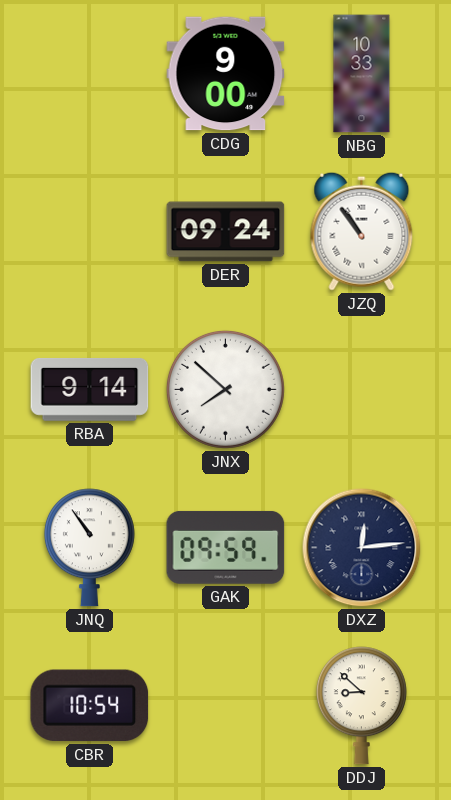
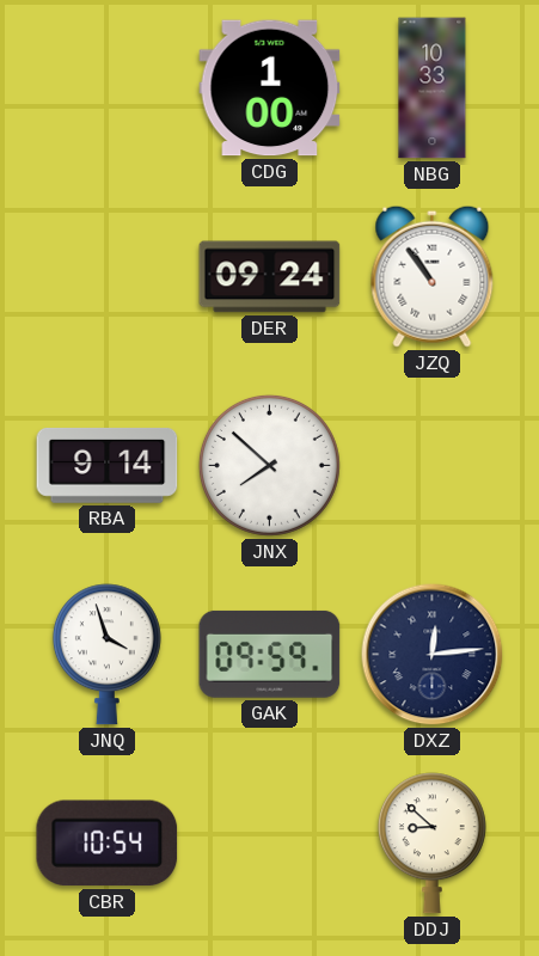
CDG: 9:00 -> 1:00 (270, 88)
JNQ: 10:54 -> 3:57 (106, 655)
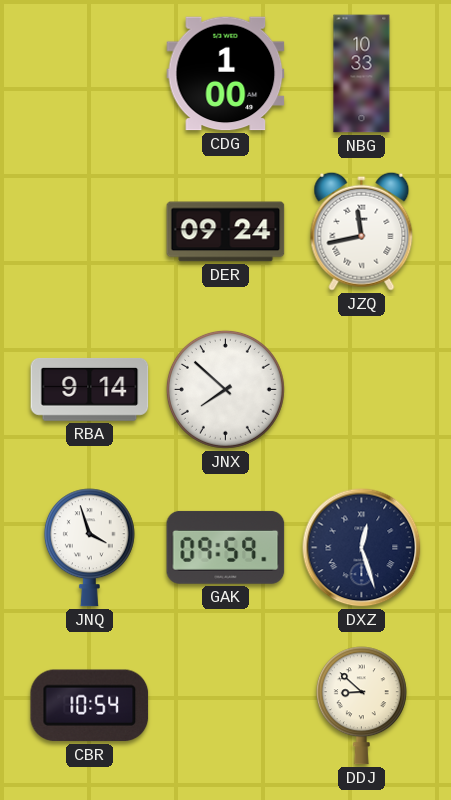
JZQ: 10:54 -> 11:43 (362, 231)
DXZ: 12:14 -> 12:27 (362, 548)
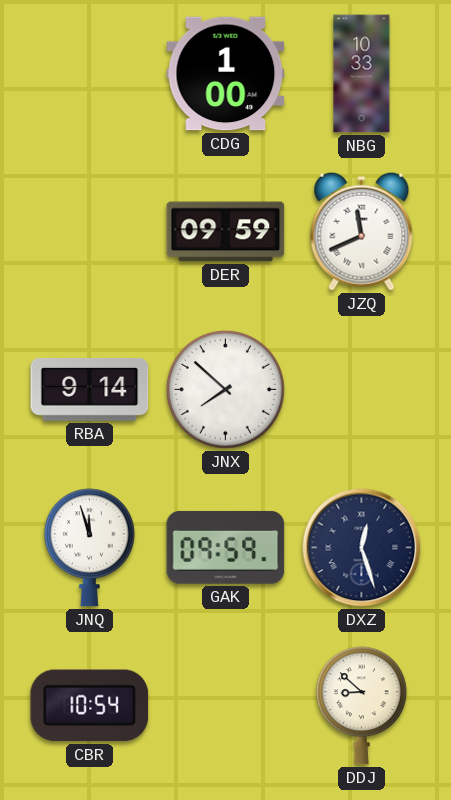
DER: 09:24 -> 09:59 (226, 232)
JZQ: 11:43 -> 11:41 (362, 231)
JNQ: 3:57 -> 11:57 (89, 548)
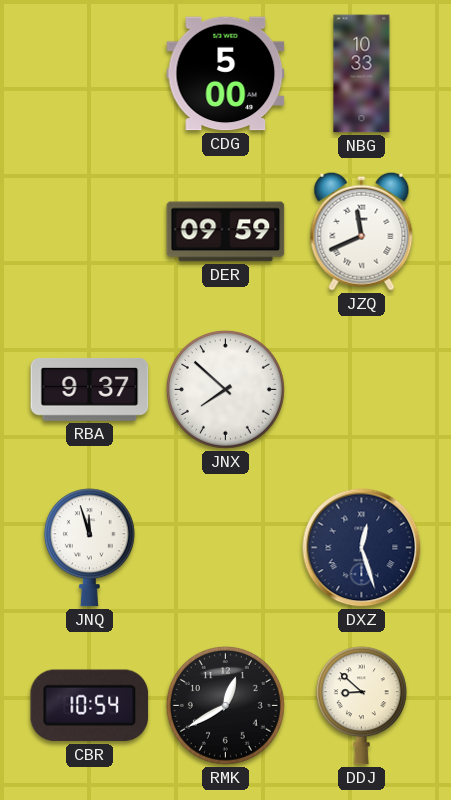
CDG: 1:00 -> 5:00 (226, 74)
RBA: 9:14 -> 9:37 (90, 389)
GAK: 09:59 -> none (226, 547)
RMK: none -> 12:40 (225, 705)
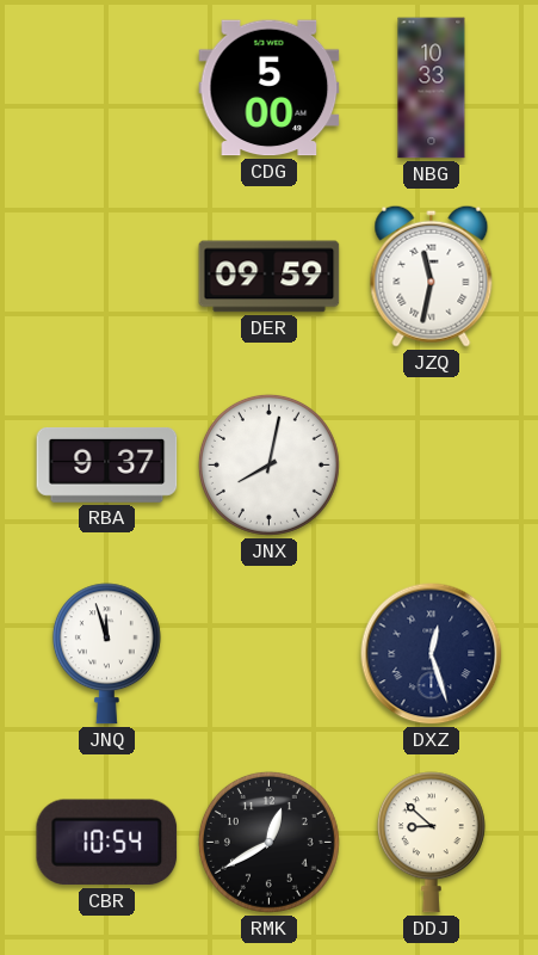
JZQ: 11:41 -> 11:32 (432, 276)
JNX: 7:52 -> 8:02 (268, 464)
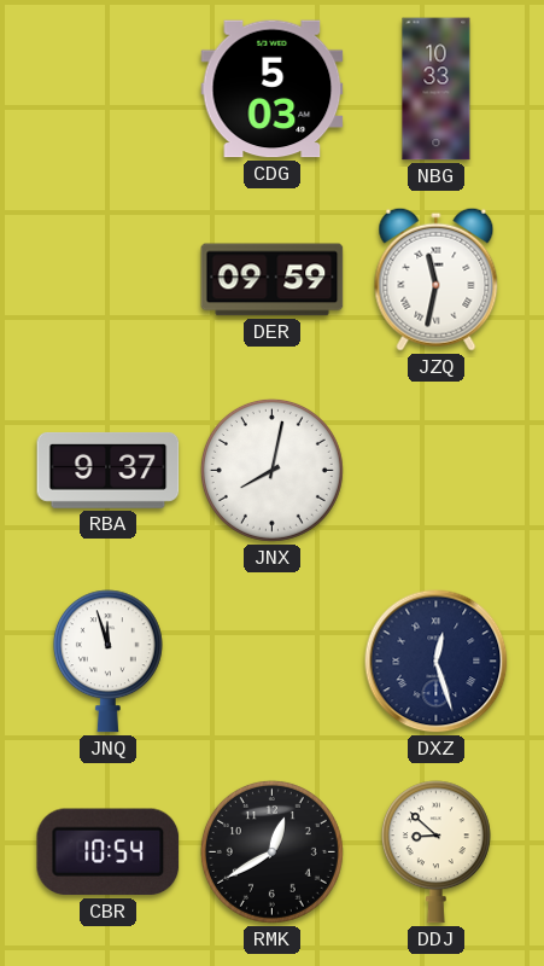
CDG: 5:00 -> 5:03 (273, 89)
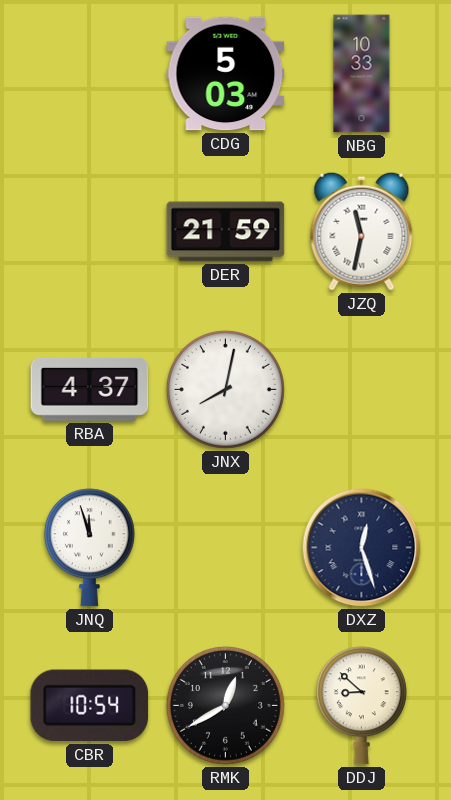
DER: 09:59 -> 21:59 (226, 232)
RBA: 9:37 -> 4:37 (90, 389)
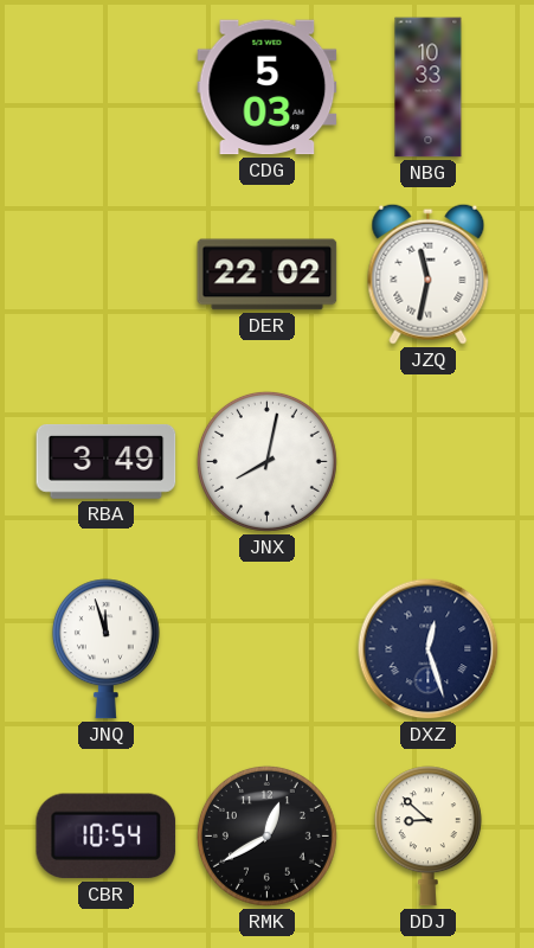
DER: 21:59 -> 22:02 (268, 275)
RBA: 4:37 -> 3:49 (107, 461)
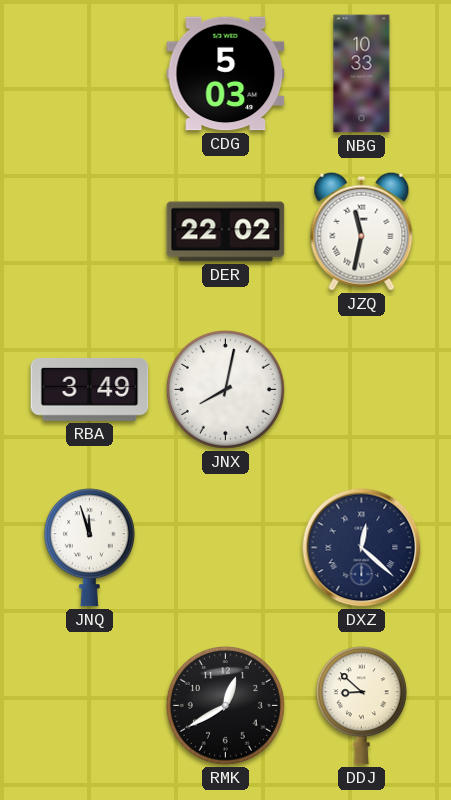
DXZ: 12:27 -> 12:22 (362, 548)
CBR: 10:54 -> none (107, 837)
